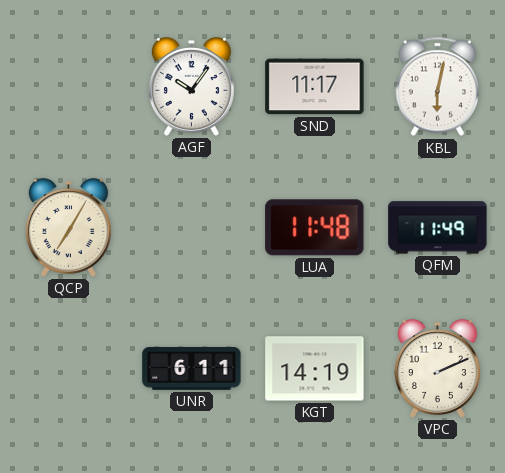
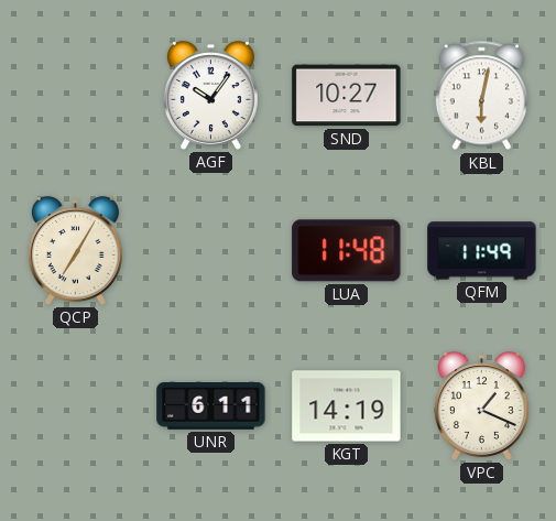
SND: 11:17 -> 10:27 (347, 96)
VPC: 2:11 -> 1:19 (481, 406)
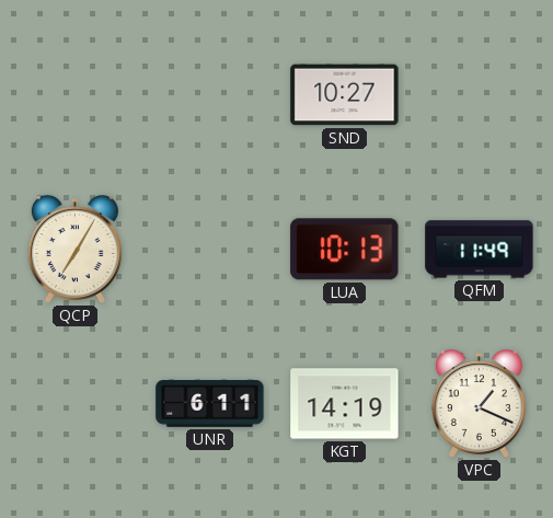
AGF: 10:06 -> none (210, 96)
KBL: 6:02 -> none (481, 96)
LUA: 11:48 -> 10:13 (345, 250)
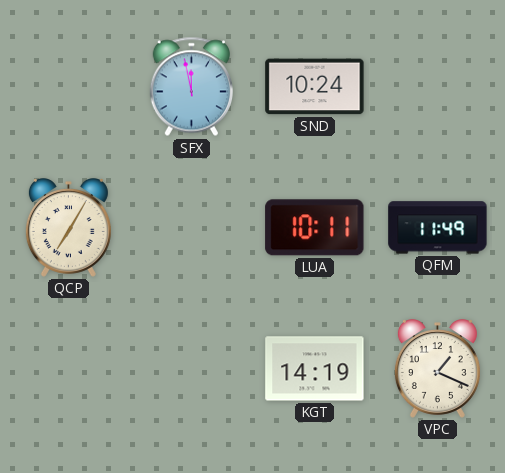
SFX: none -> 11:58 (191, 87)
SND: 10:27 -> 10:24 (315, 87)
LUA: 10:13 -> 10:11 (315, 228)
UNR: 6:11 -> none (210, 404)
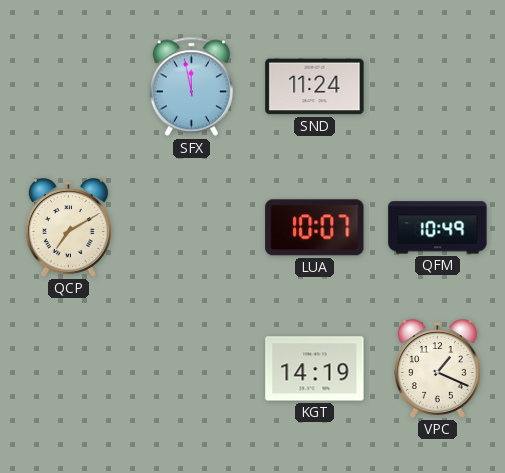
SND: 10:24 -> 11:24 (315, 87)
QCP: 7:05 -> 7:10 (68, 228)
LUA: 10:11 -> 10:07 (315, 228)
QFM: 11:49 -> 10:49 (438, 228)
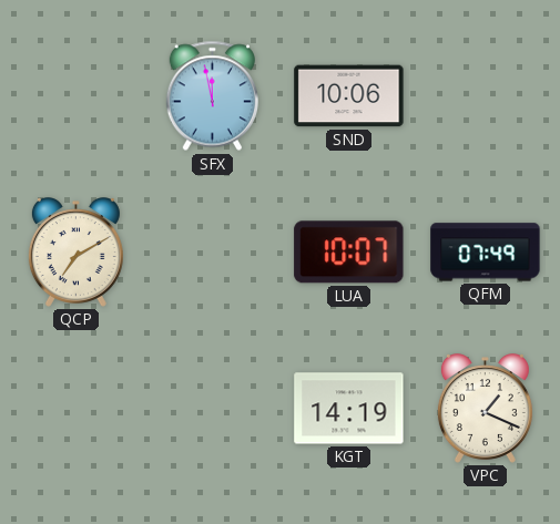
SND: 11:24 -> 10:06 (349, 96)
QFM: 10:49 -> 07:49 (486, 253)
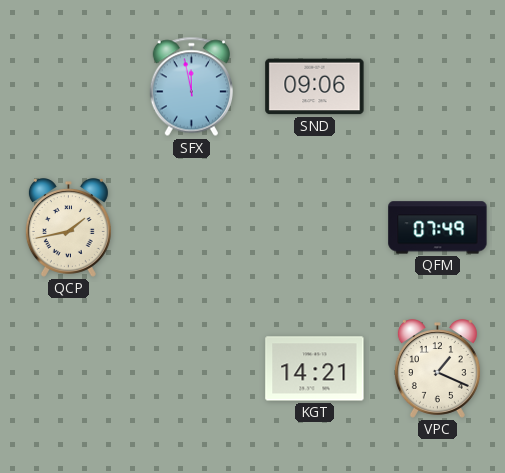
SND: 10:06 -> 09:06 (315, 87)
QCP: 7:10 -> 1:43 (68, 228)
LUA: 10:07 -> none (349, 253)
KGT: 14:19 -> 14:21 (315, 369)
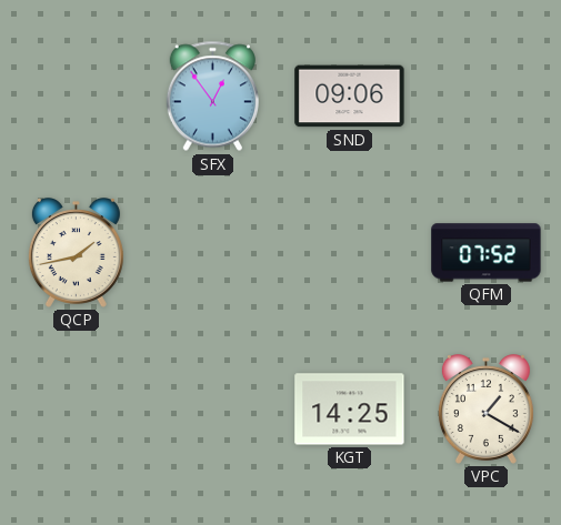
SFX: 11:58 -> 12:54 (212, 97)
QFM: 07:49 -> 07:52 (487, 253)
KGT: 14:21 -> 14:25 (350, 410)
VPC: 1:19 -> 1:20 (485, 410)
